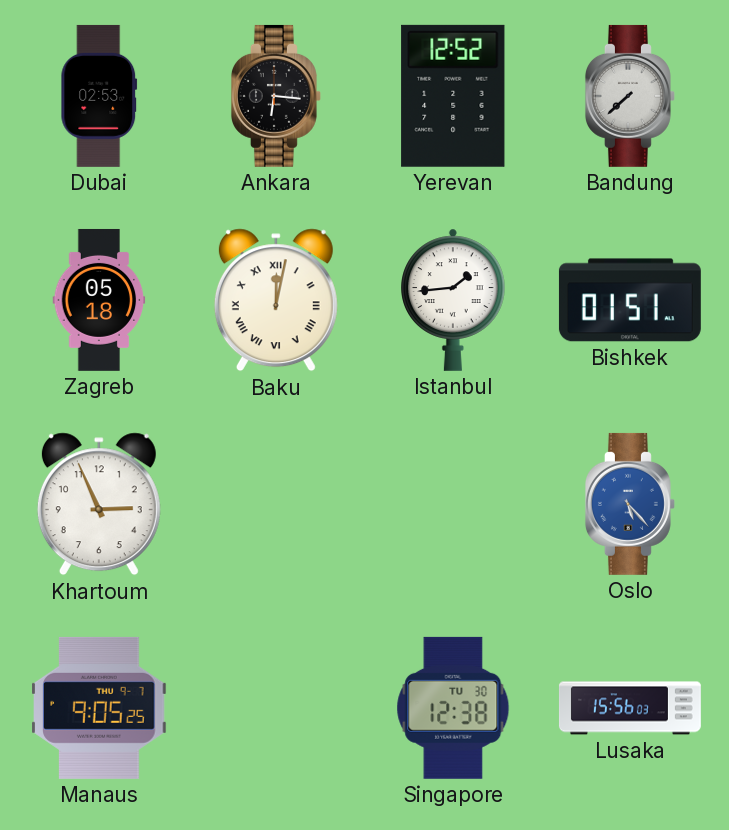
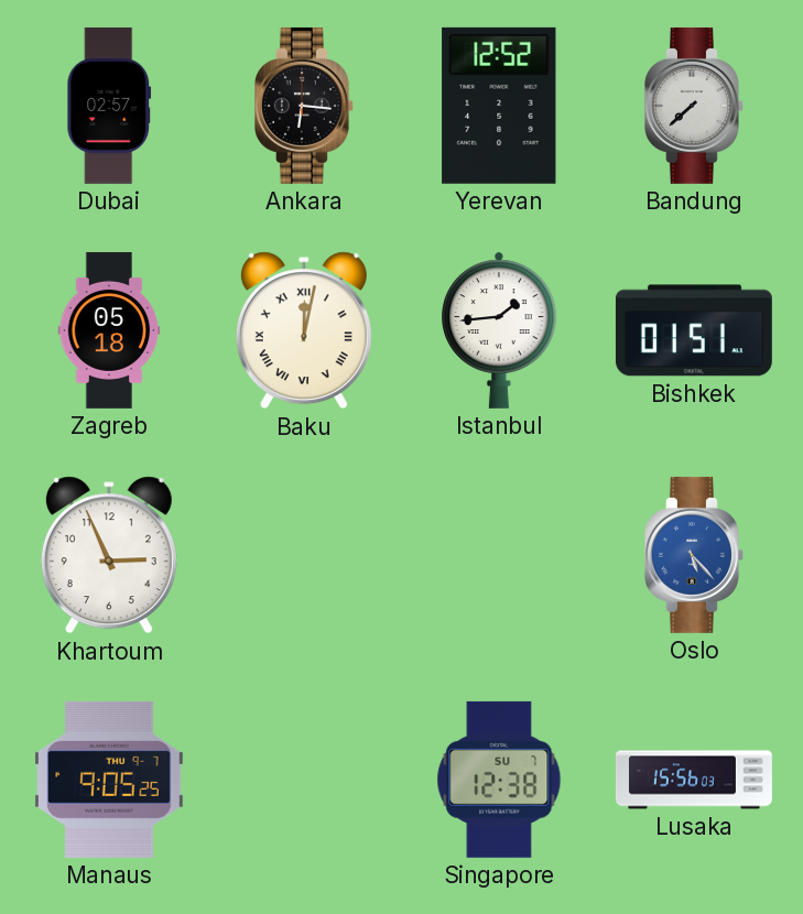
Dubai: 02:53 -> 02:57 (109, 106)
Singapore date: TU 30 -> SU 7 (499, 780)
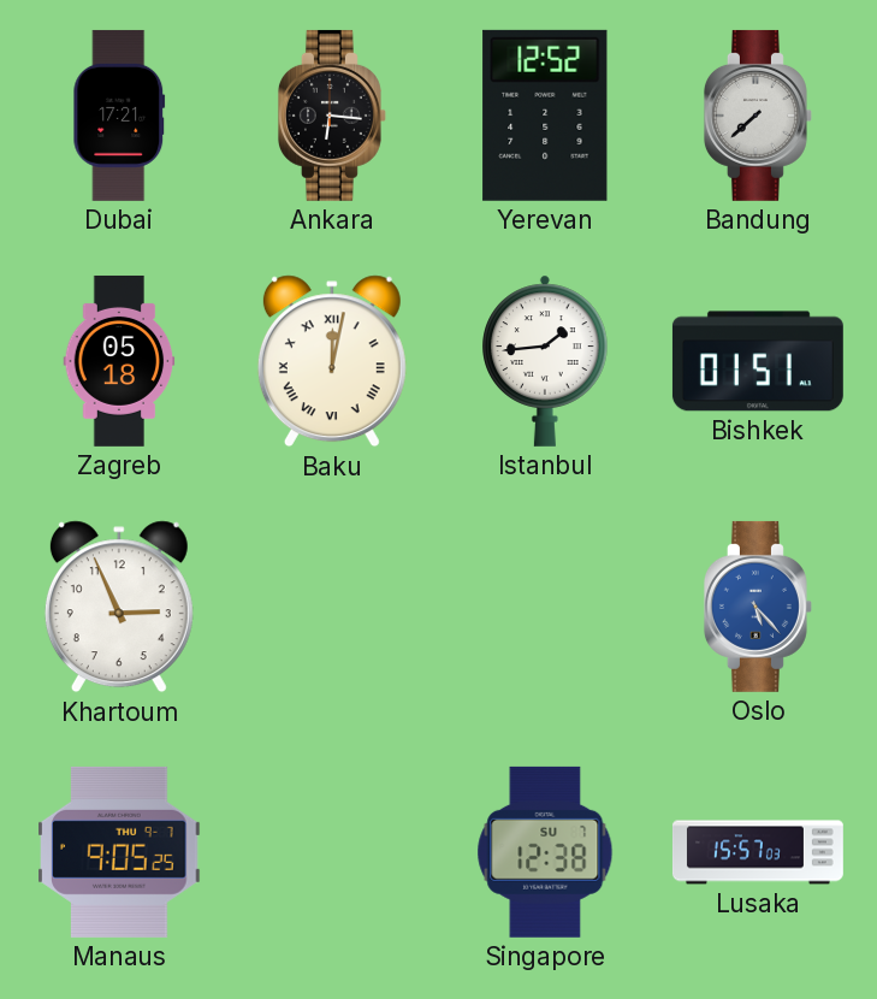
Dubai: 02:57 -> 17:21 (119, 116)
Lusaka: 15:56 -> 15:57 (758, 852)
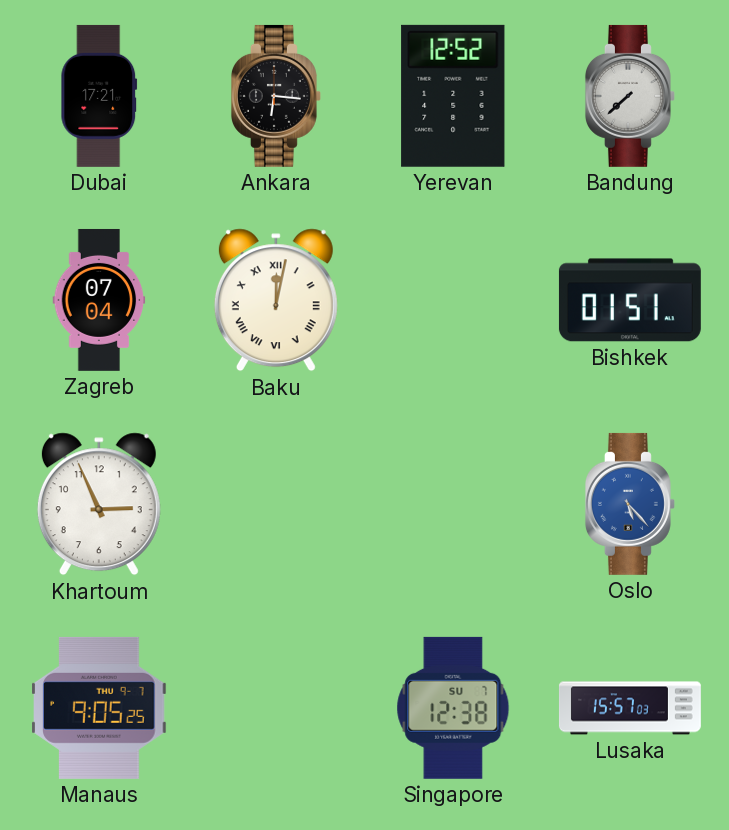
Zagreb: 05:18 -> 07:04 (99, 300)
Istanbul: 1:44 -> none (545, 361)
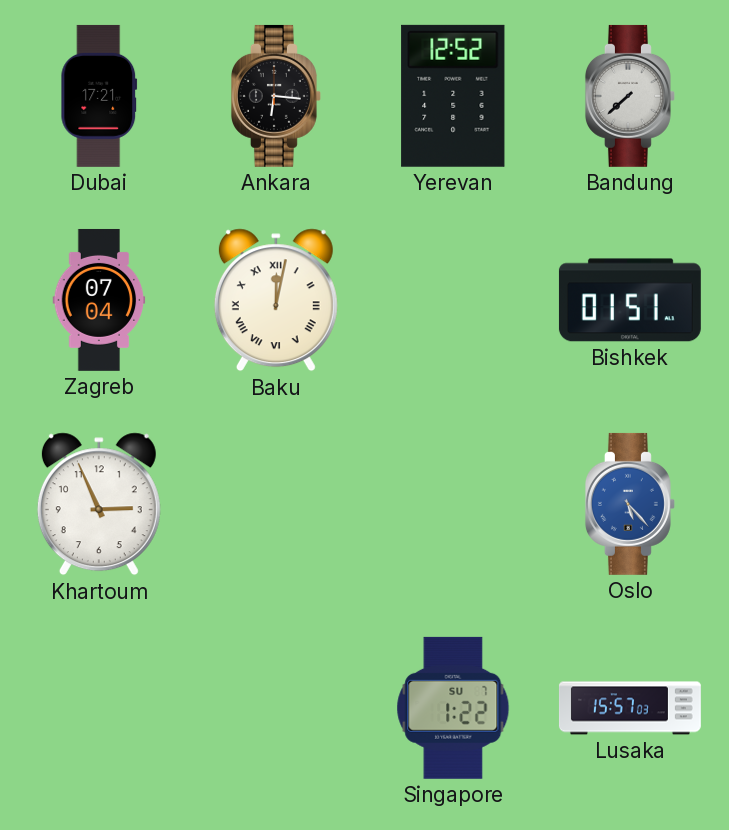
Manaus: 9:05 -> none (99, 708)
Singapore: 12:38 -> 1:22 (453, 708)
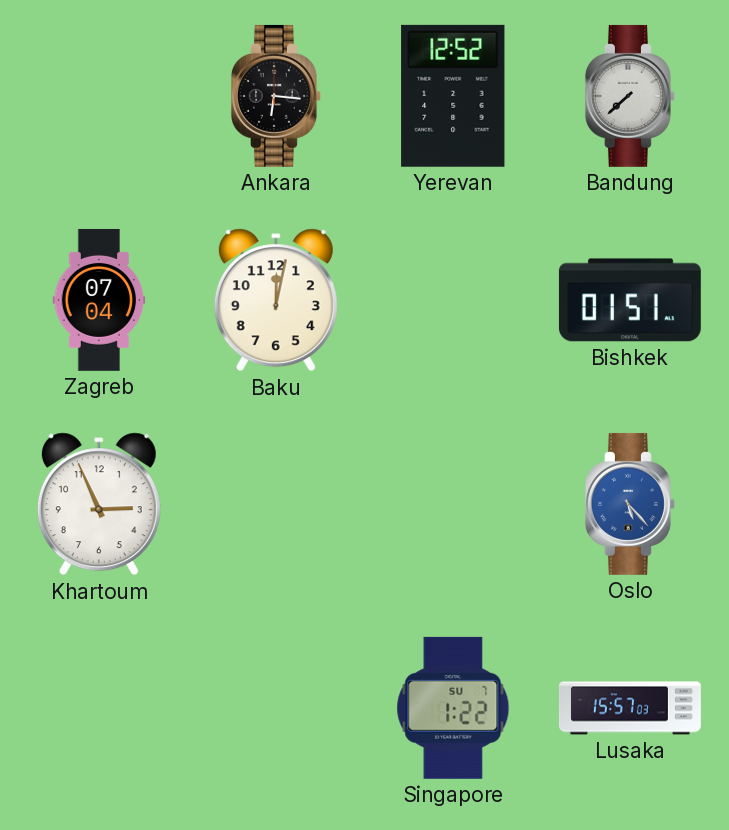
Dubai: 17:21 -> none (99, 96)
Baku numerals: Roman -> Arabic (276, 300)
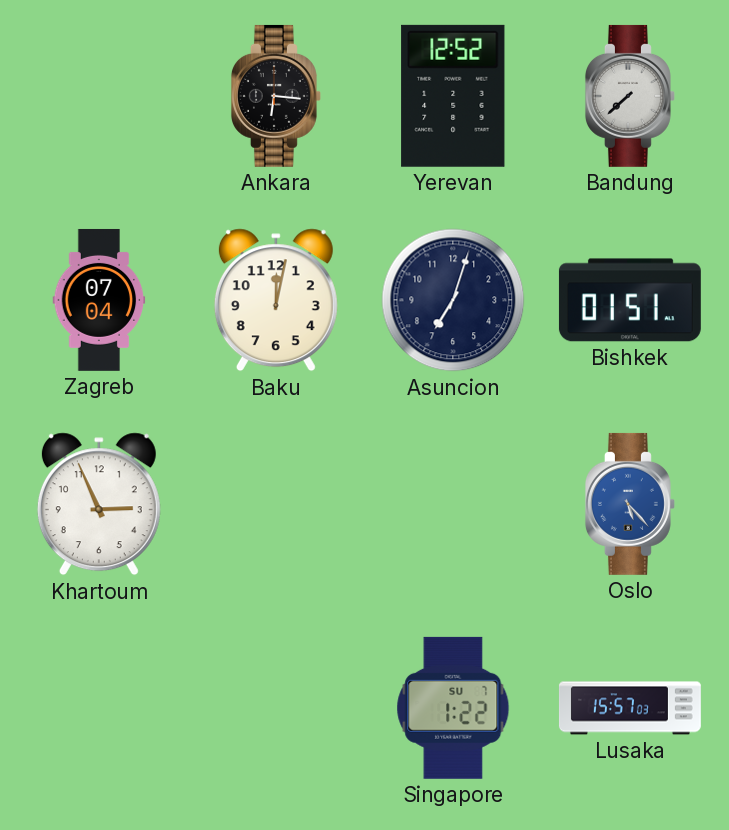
Asuncion: none -> 7:03 (453, 300)
